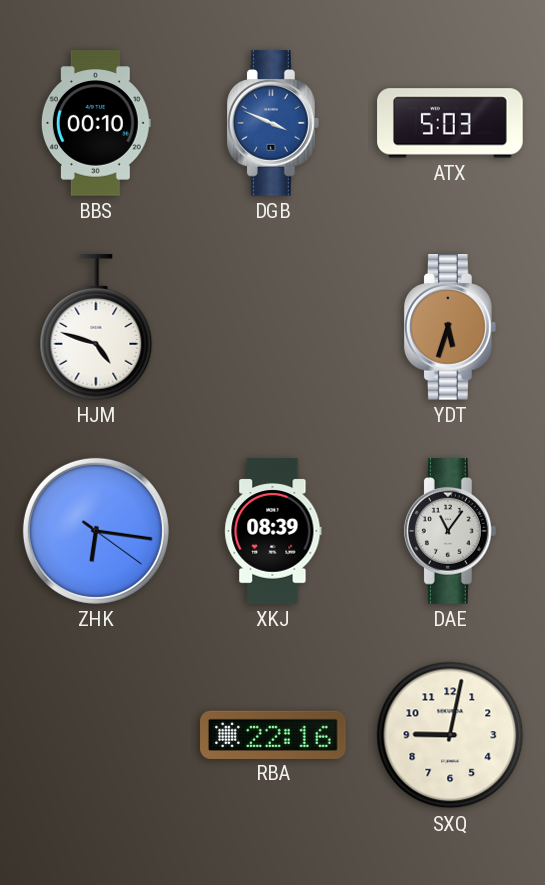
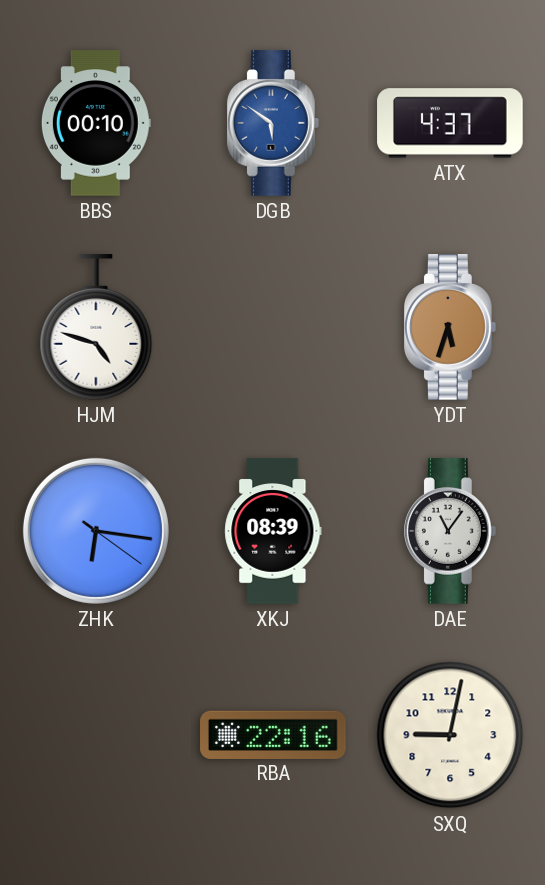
DGB: 3:49 -> 5:51 (273, 123)
ATX: 5:03 -> 4:37 (450, 123)
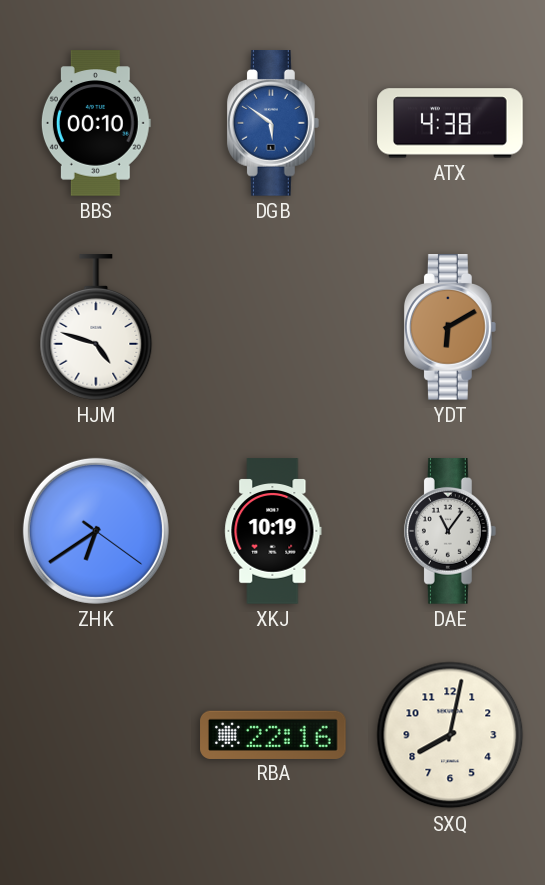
ATX: 4:37 -> 4:38 (450, 123)
YDT: 5:33 -> 6:10 (450, 327)
ZHK: 6:16 -> 6:39 (96, 531)
XKJ: 08:39 -> 10:19 (273, 531)
SXQ: 9:02 -> 8:02 (450, 735)
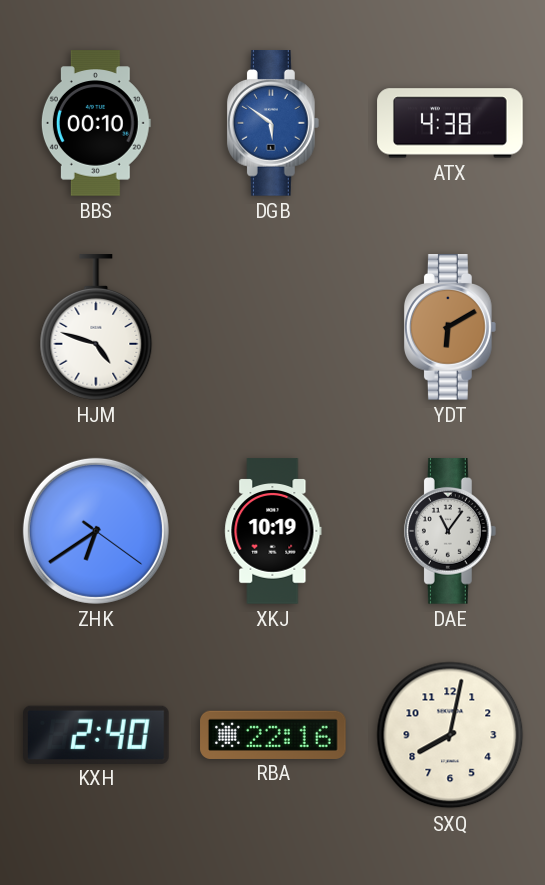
KXH: none -> 2:40 (97, 734)
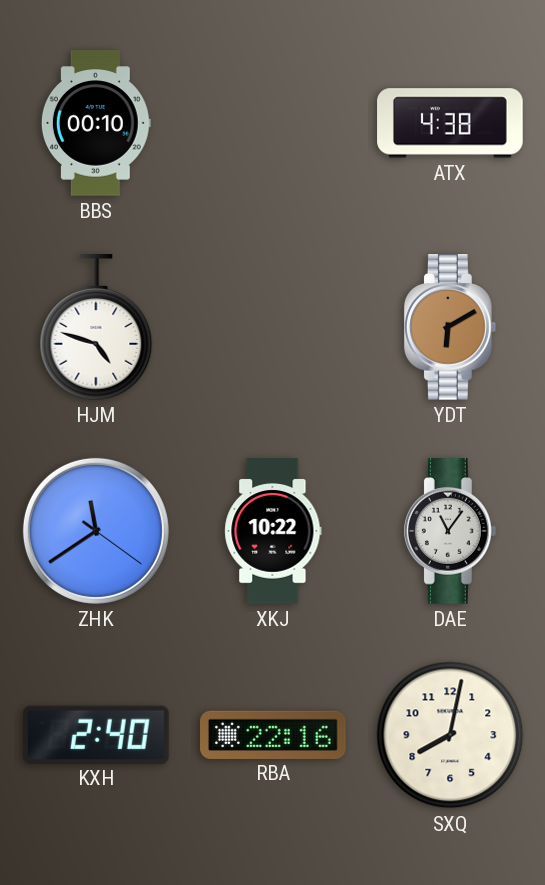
DGB: 5:51 -> none (273, 123)
ZHK: 6:39 -> 11:39 (96, 531)
XKJ: 10:19 -> 10:22 (273, 531)
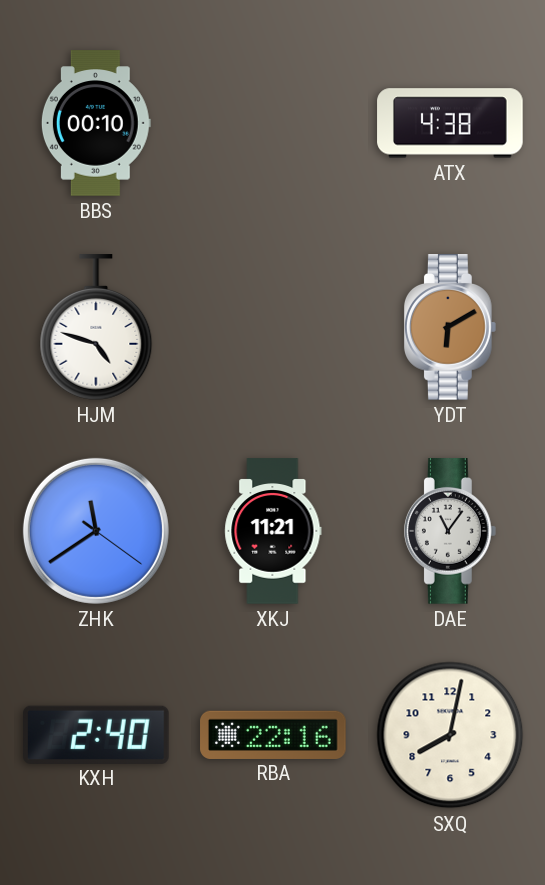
XKJ: 10:22 -> 11:21 (273, 531)
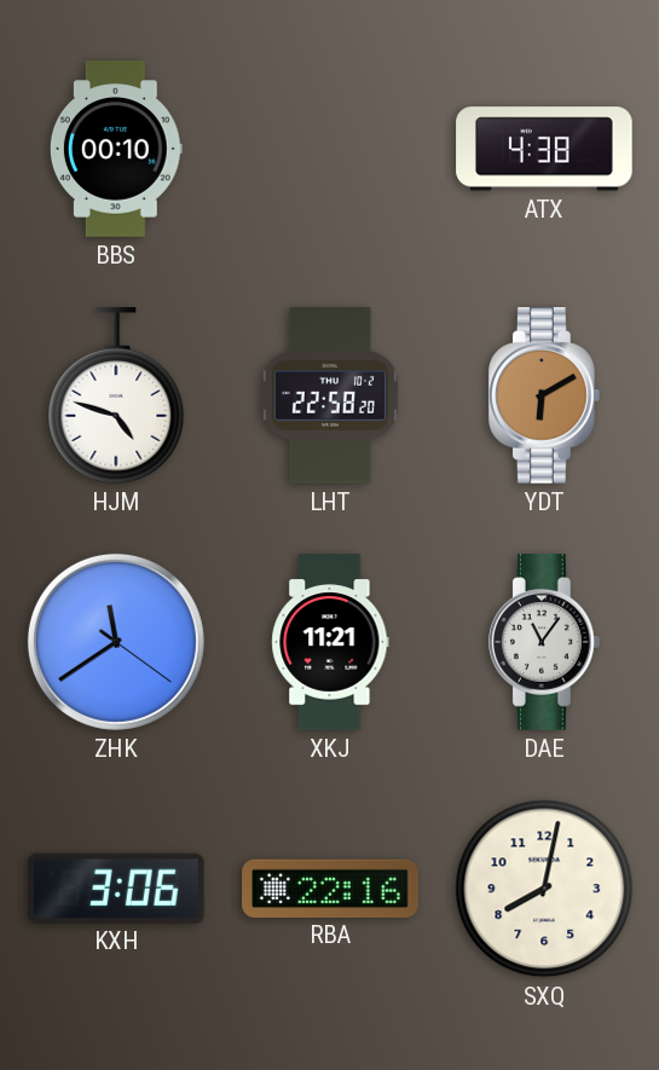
LHT: none -> 22:58 (330, 395)
KXH: 2:40 -> 3:06 (117, 887)
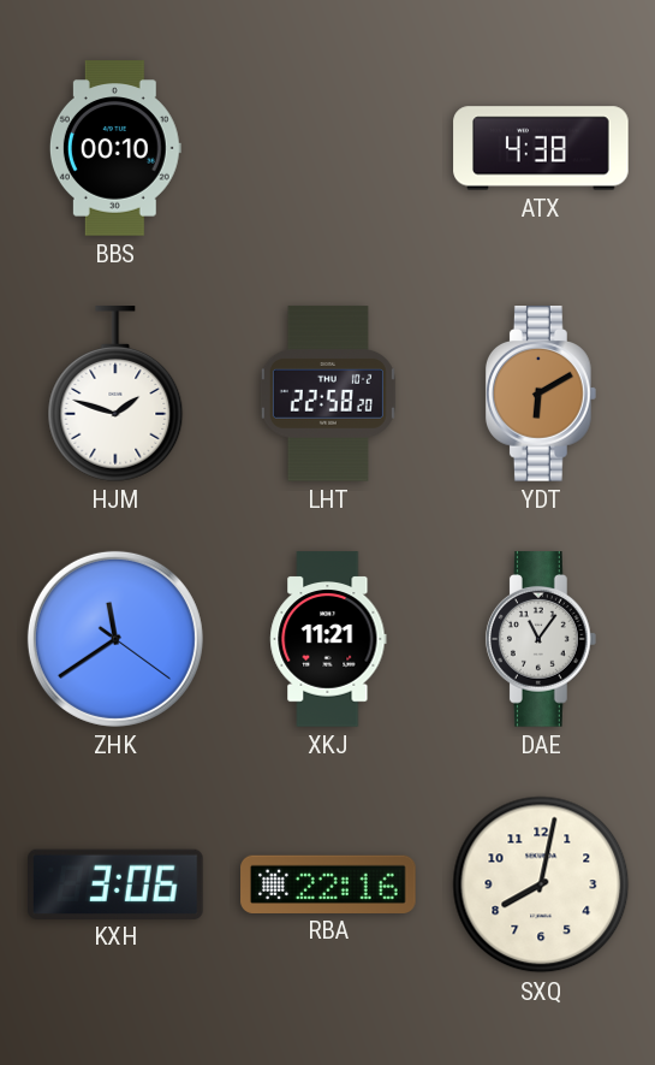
HJM: 4:48 -> 1:48 (115, 394)
